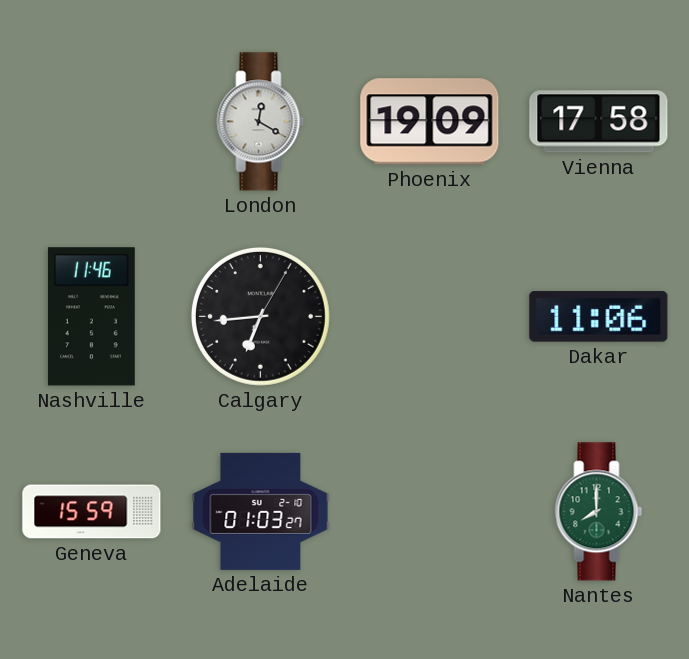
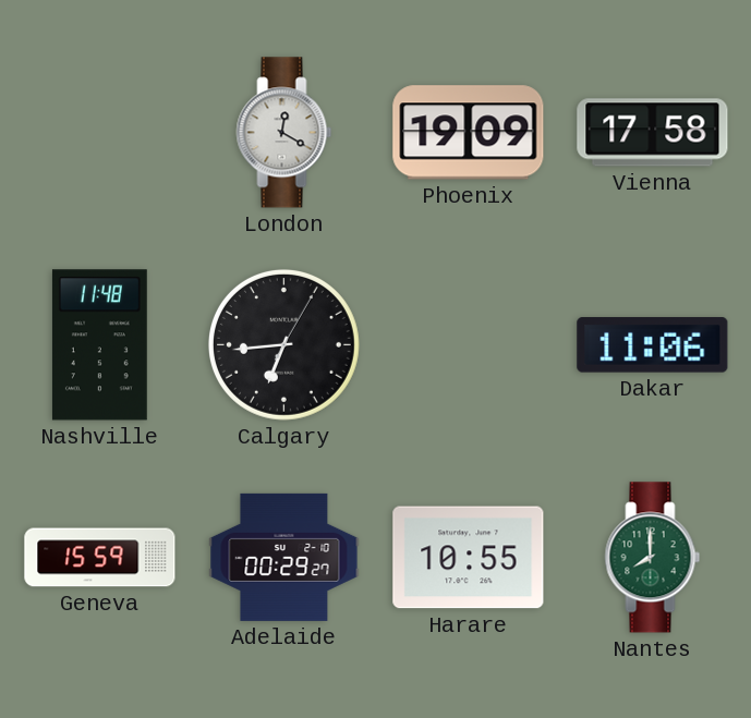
Nashville: 11:46 -> 11:48 (99, 345)
Adelaide: 01:03 -> 00:29 (284, 557)
Harare: none -> 10:55 (469, 558)
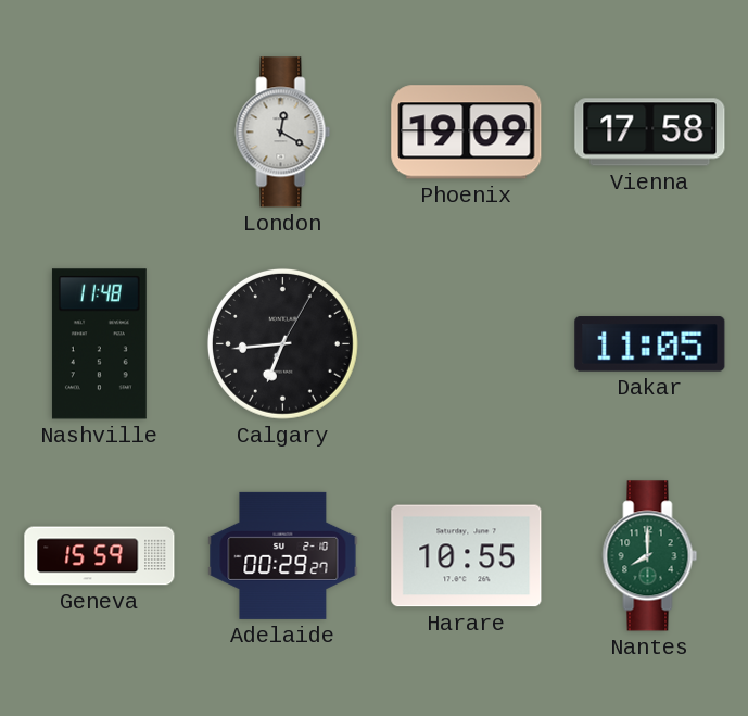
Dakar: 11:06 -> 11:05 (650, 344)
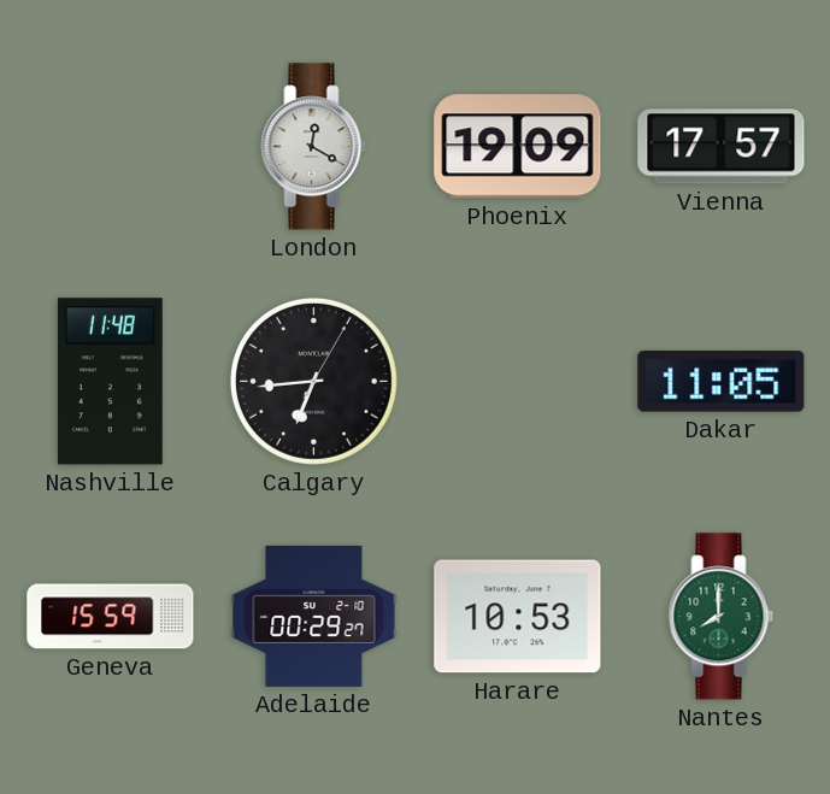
Vienna: 17:58 -> 17:57 (722, 147)
Harare: 10:55 -> 10:53 (518, 617)
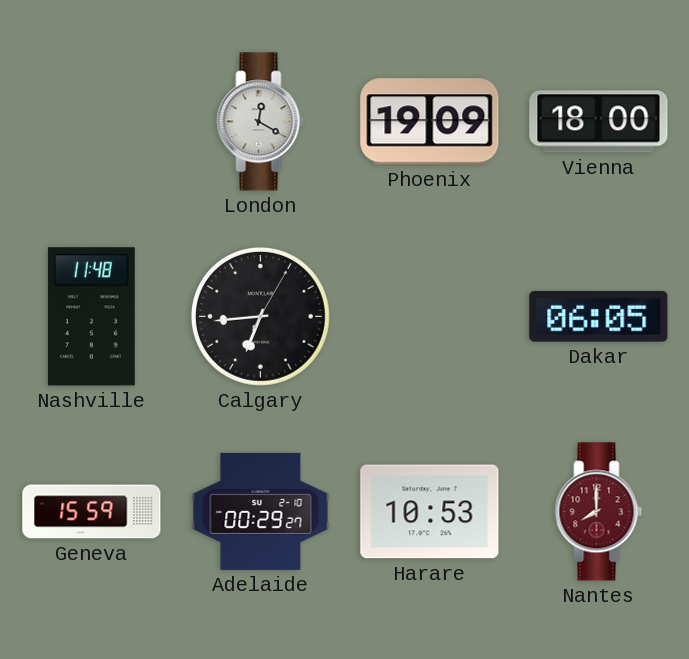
Vienna: 17:57 -> 18:00 (599, 122)
Dakar: 11:05 -> 06:05 (599, 317)
Nantes dial: green -> burgundy (599, 512)
